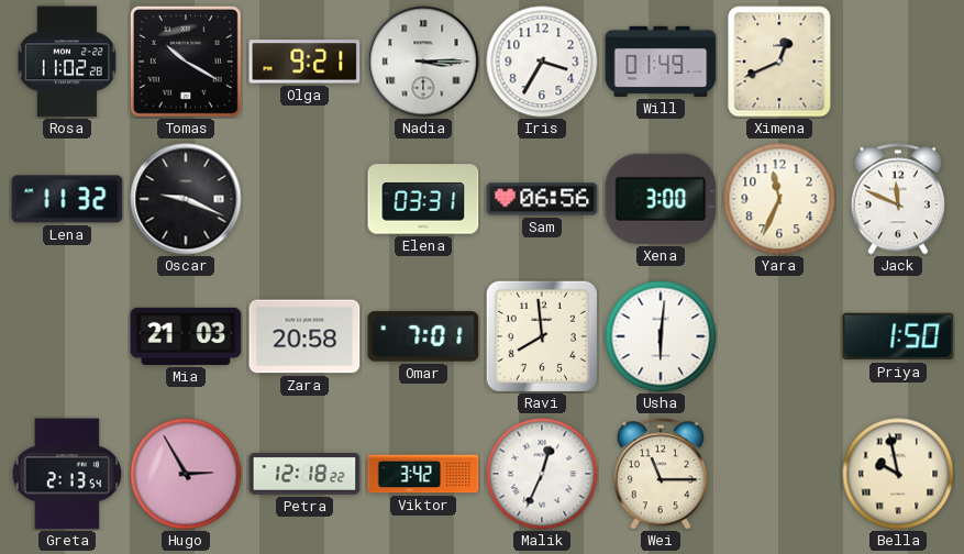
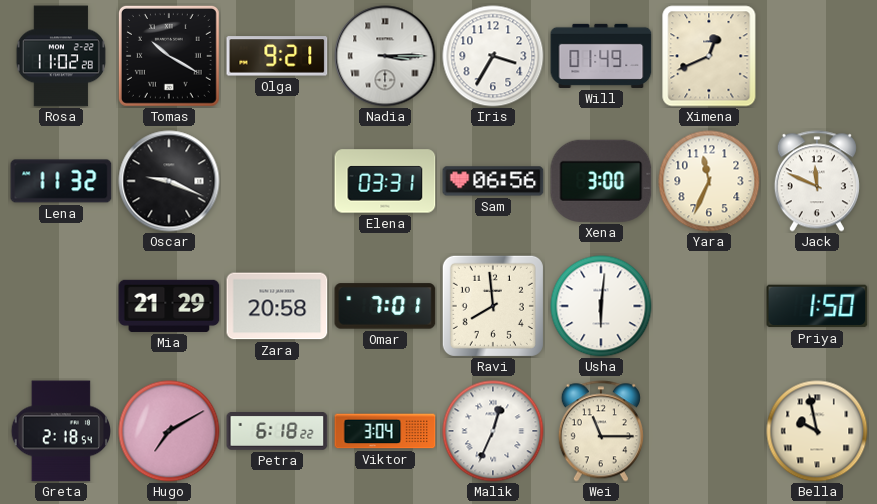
Mia: 21:03 -> 21:29 (169, 306)
Greta: 2:13 -> 2:18 (60, 431)
Hugo: 2:55 -> 7:10 (169, 431)
Petra: 12:18 -> 6:18 (277, 432)
Viktor: 3:42 -> 3:04 (385, 431)
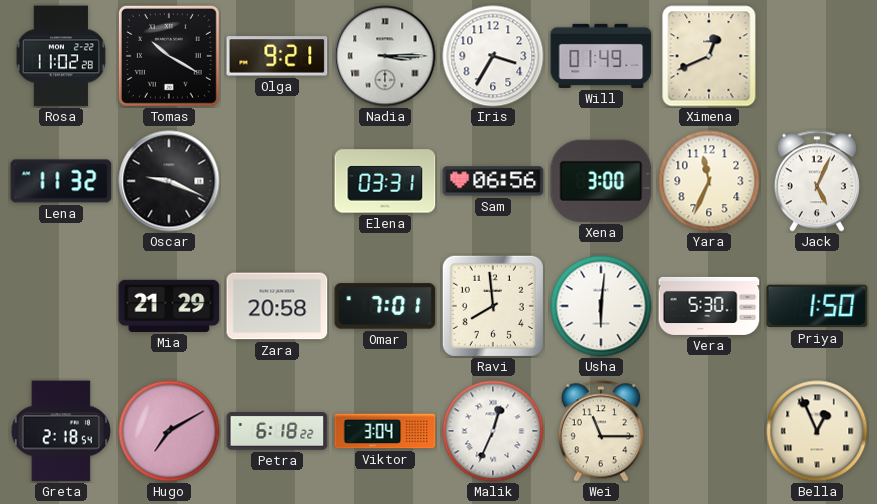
Jack: 11:49 -> 5:04 (817, 181)
Vera: none -> 5:30 (709, 306)
Bella: 9:58 -> 12:56 (817, 431)
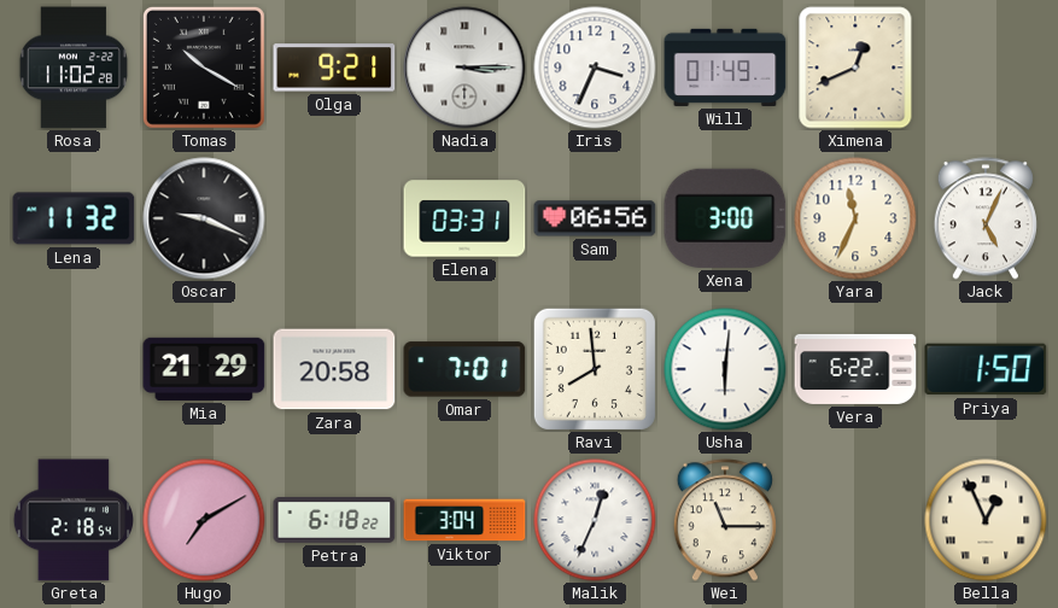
Iris: 3:35 -> 3:34 (595, 68)
Vera: 5:30 -> 6:22 (855, 369)
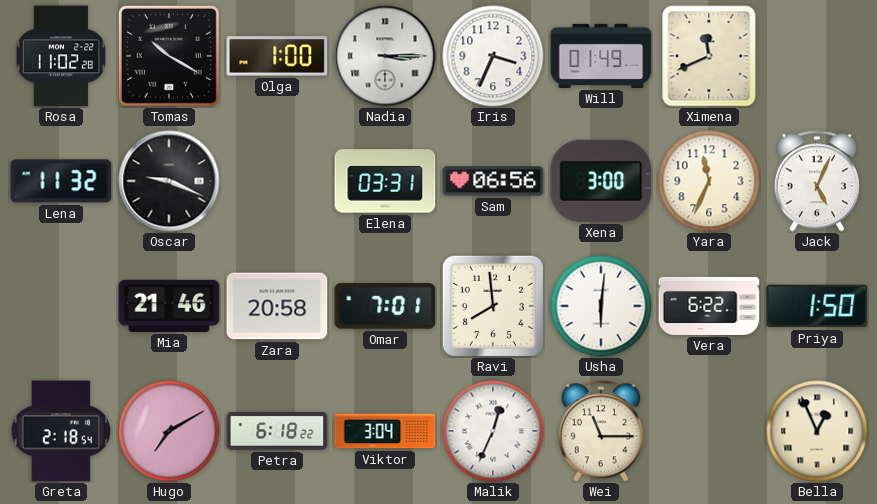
Olga: 9:21 -> 1:00 (277, 56)
Ximena: 12:41 -> 11:41 (709, 56)
Mia: 21:29 -> 21:46 (169, 306)
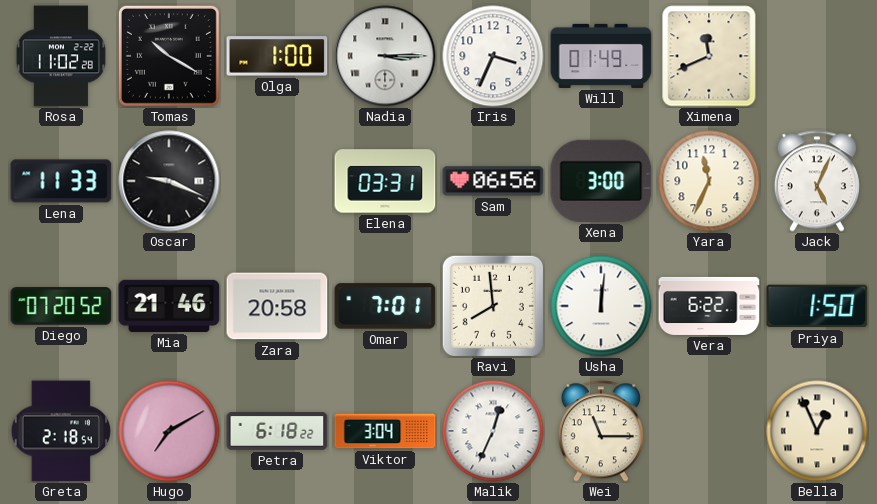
Lena: 11:32 -> 11:33 (61, 181)
Diego: none -> 07:20 (61, 306)
Usha: 6:01 -> 12:01 (601, 306)
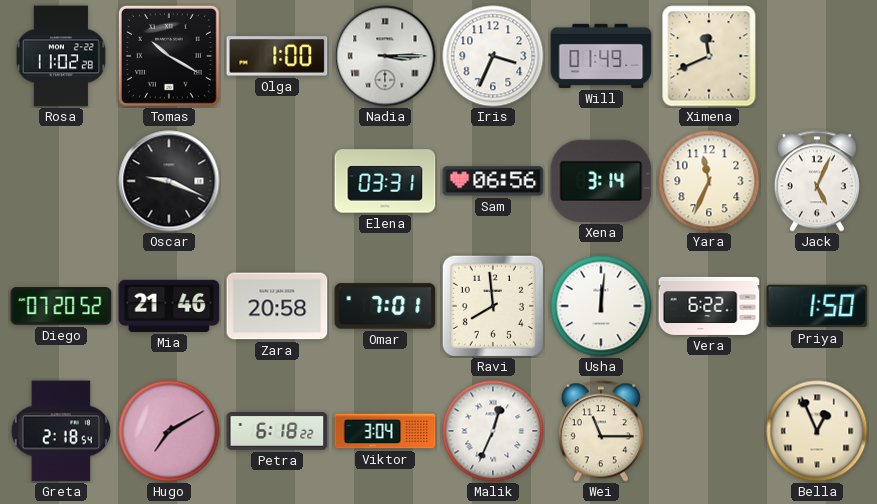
Lena: 11:33 -> none (61, 181)
Xena: 3:00 -> 3:14 (601, 181)
